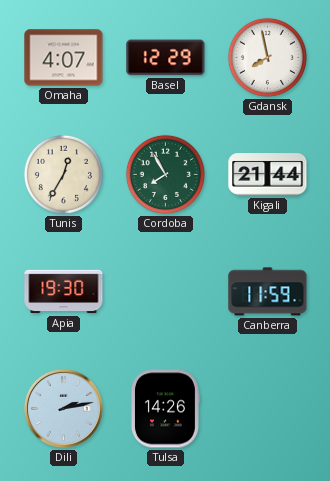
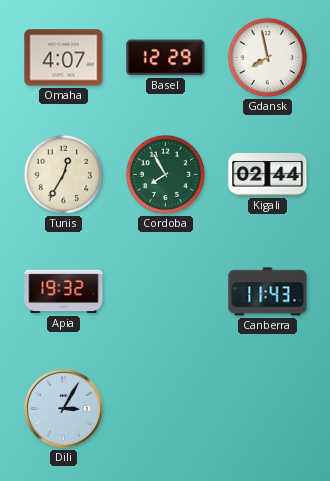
Kigali: 21:44 -> 02:44 (268, 175)
Apia: 19:30 -> 19:32 (64, 292)
Canberra: 11:59 -> 11:43 (268, 292)
Dili: 2:13 -> 3:05 (64, 409)
Tulsa: 14:26 -> none (165, 409)
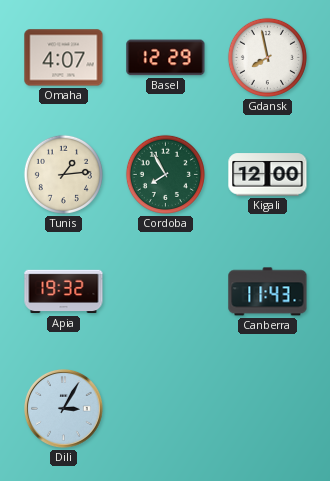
Tunis: 12:35 -> 1:14 (63, 174)
Kigali: 02:44 -> 12:00 (268, 175)
